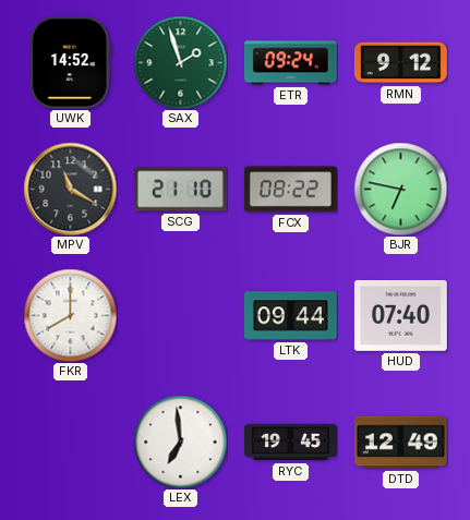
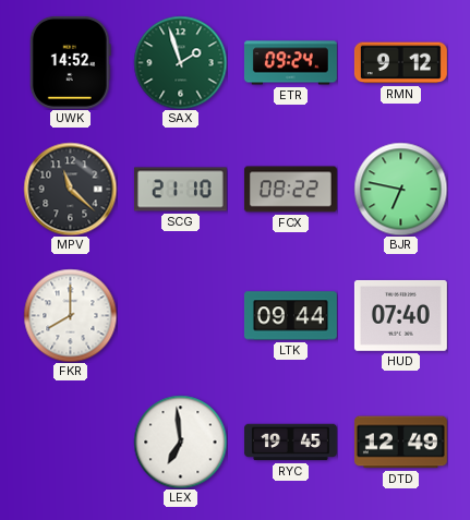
MPV: 11:20 -> 11:22 (70, 189)
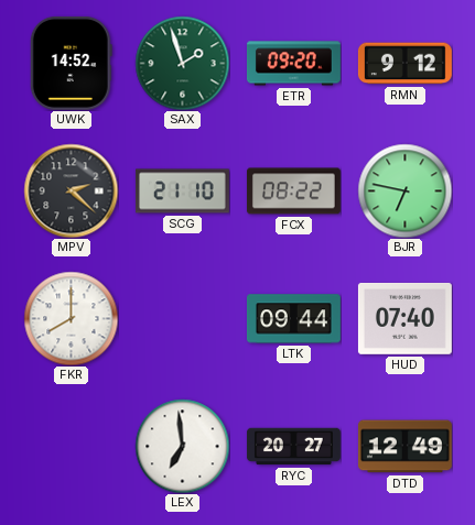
ETR: 09:24 -> 09:20 (293, 64)
MPV: 11:22 -> 2:22 (71, 190)
RYC: 19:45 -> 20:27 (293, 447)
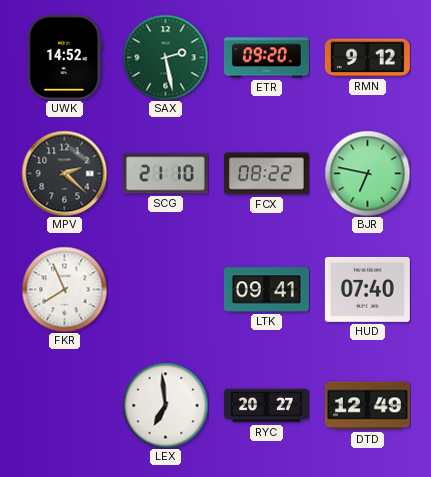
SAX: 1:57 -> 2:28 (165, 57)
FKR: 8:00 -> 7:56 (64, 289)
LTK: 09:44 -> 09:41 (266, 290)
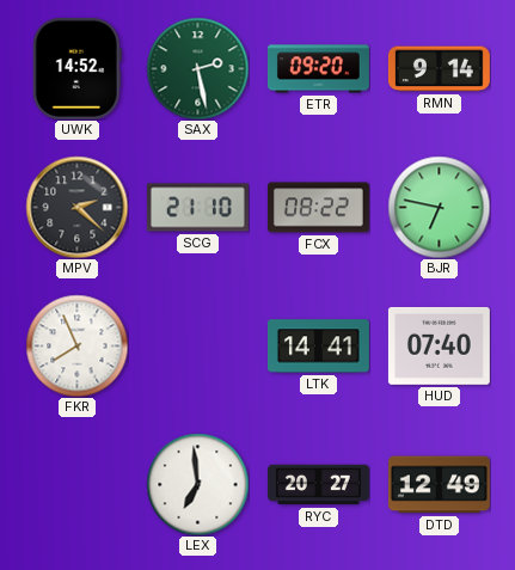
RMN: 9:12 -> 9:14 (439, 69)
LTK: 09:41 -> 14:41 (318, 347)
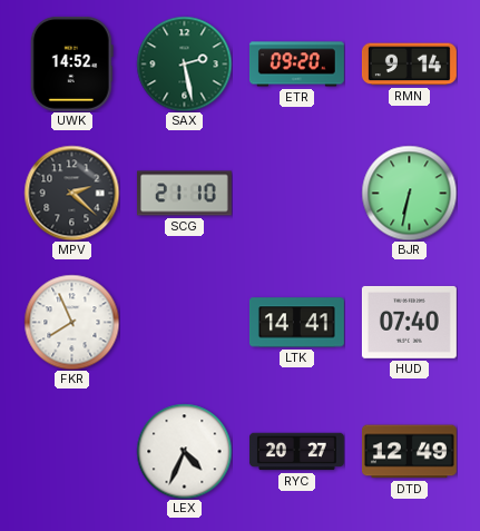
FCX: 08:22 -> none (318, 208)
BJR: 6:47 -> 6:32 (409, 193)
LEX: 6:59 -> 4:34 (184, 451)
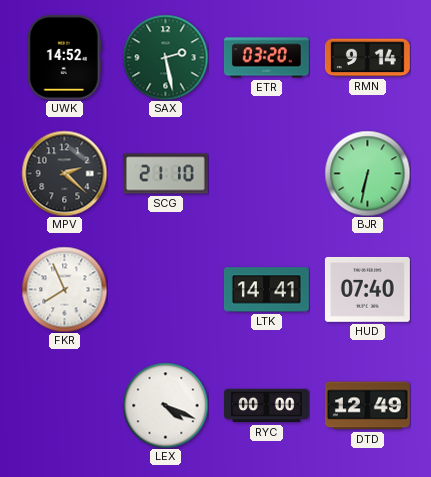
ETR: 09:20 -> 03:20 (266, 58)
LEX: 4:34 -> 4:19 (165, 405)
RYC: 20:27 -> 00:00 (266, 406)
